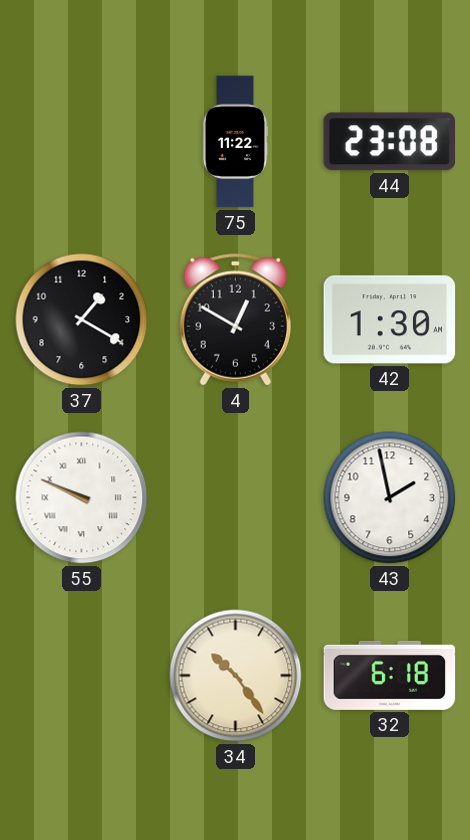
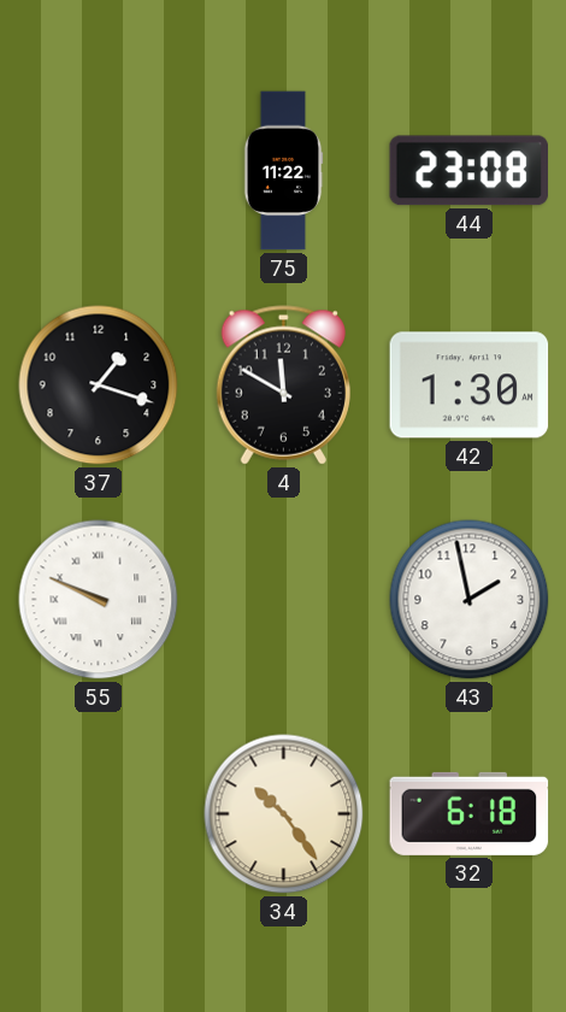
37: 1:20 -> 1:18 (99, 386)
4: 12:50 -> 11:50 (283, 386)
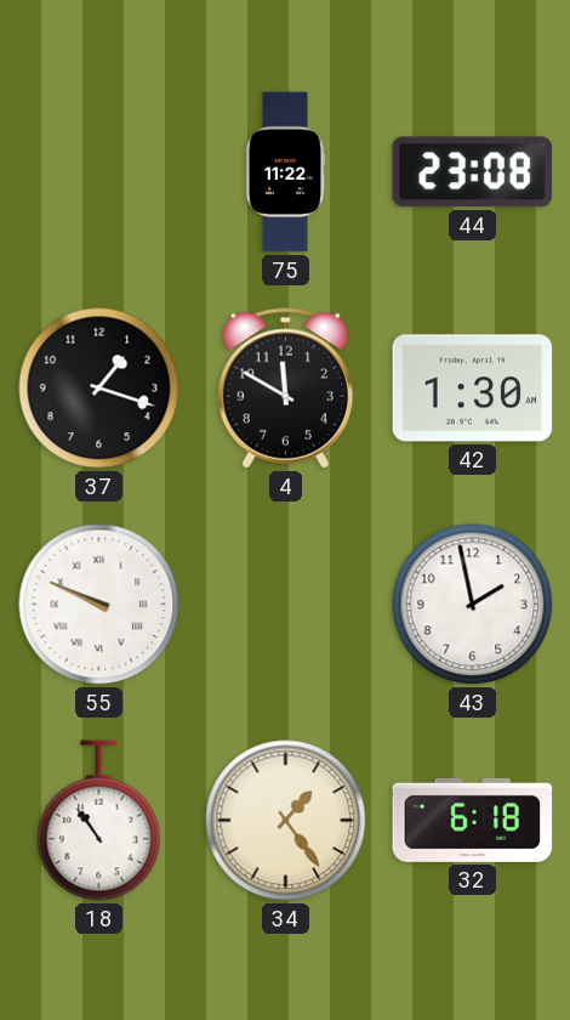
18: none -> 10:54 (99, 821)
34: 10:24 -> 1:24 (286, 821)
